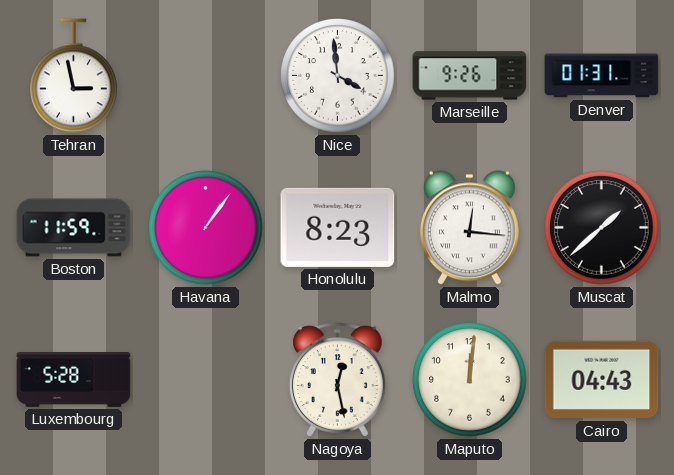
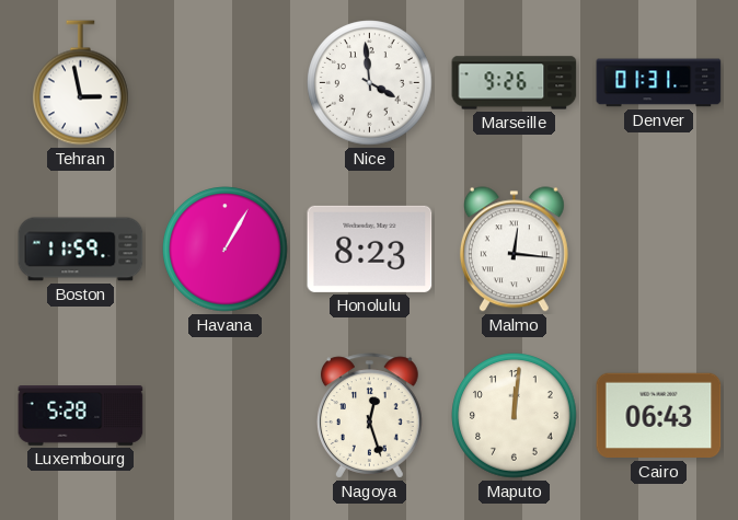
Havana: 1:06 -> 1:05 (226, 250)
Muscat: 1:38 -> none (602, 228)
Nagoya: 12:28 -> 12:27 (369, 416)
Cairo: 04:43 -> 06:43 (659, 416)
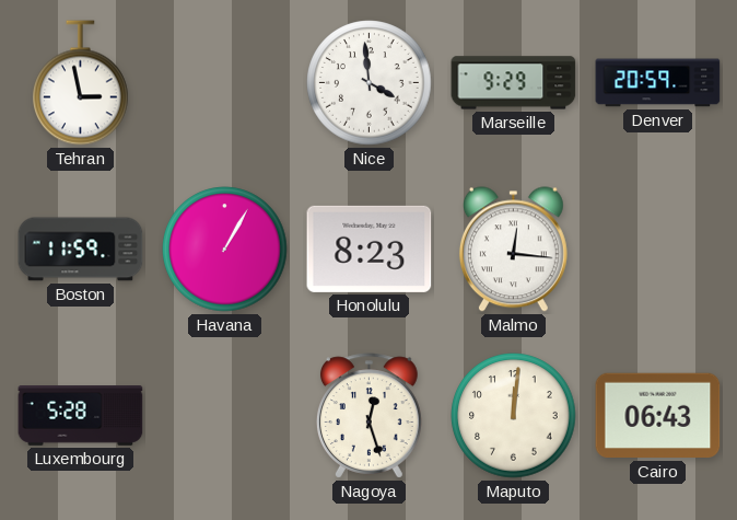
Marseille: 9:26 -> 9:29 (514, 83)
Denver: 01:31 -> 20:59 (658, 83)
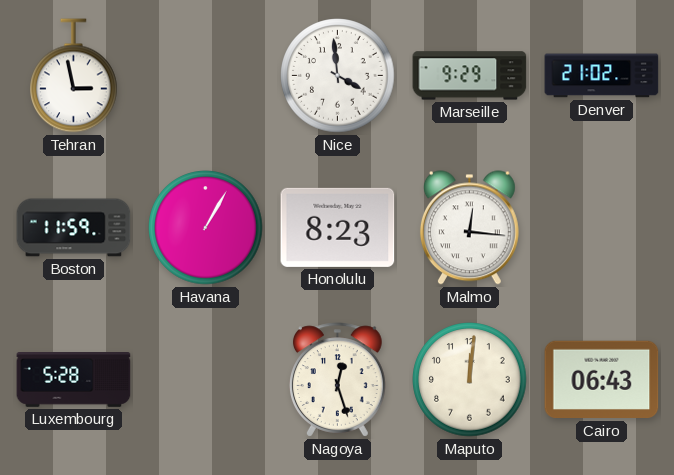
Denver: 20:59 -> 21:02 (602, 76)
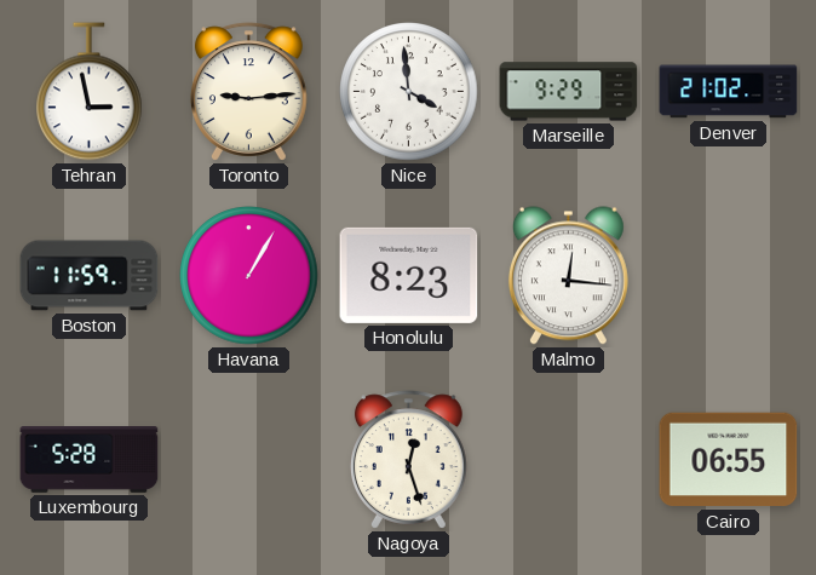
Toronto: none -> 9:14 (248, 92)
Maputo: 12:01 -> none (470, 380)
Cairo: 06:43 -> 06:55 (729, 460)
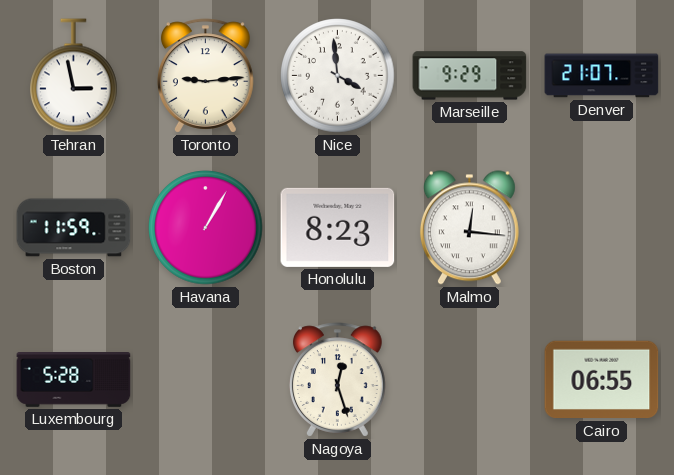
Denver: 21:02 -> 21:07 (602, 76)
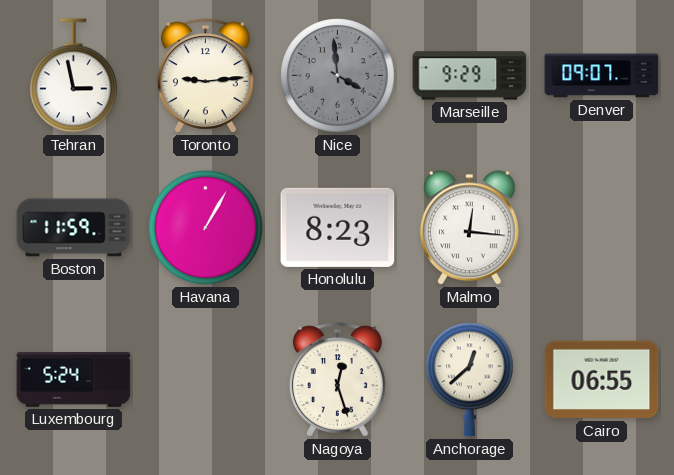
Nice dial: white -> grey (338, 76)
Denver: 21:07 -> 09:07 (602, 76)
Luxembourg: 5:28 -> 5:24 (74, 380)
Anchorage: none -> 12:38 (470, 380)
